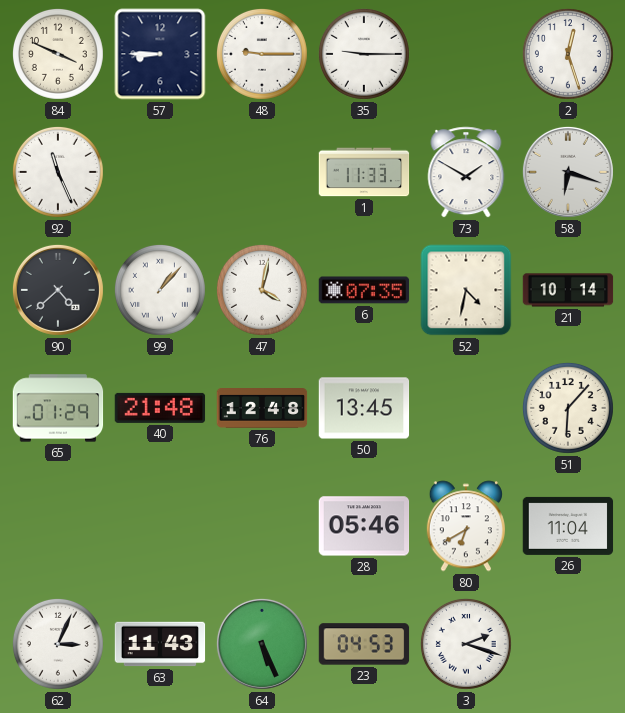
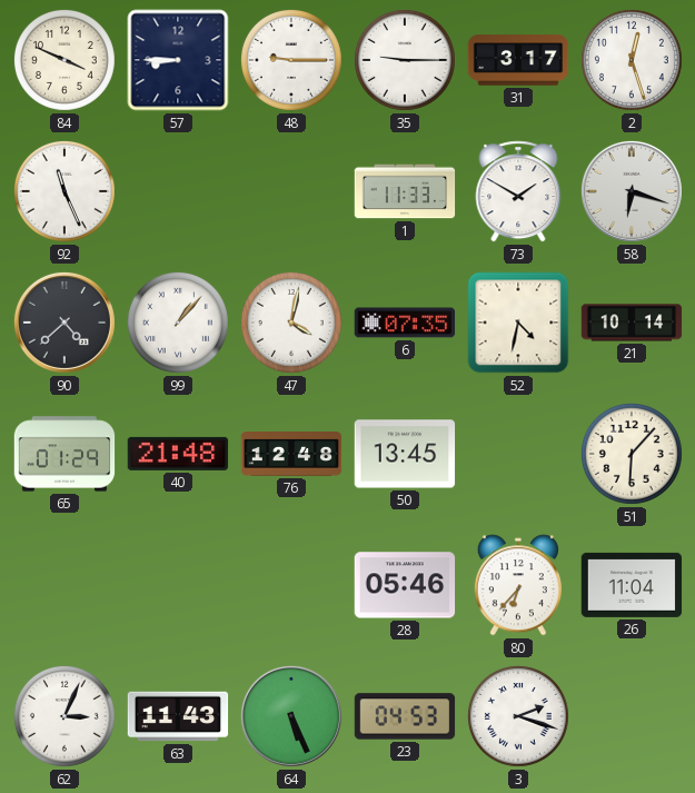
31: none -> 3:17 (518, 60)
80: 6:40 -> 6:37 (518, 585)
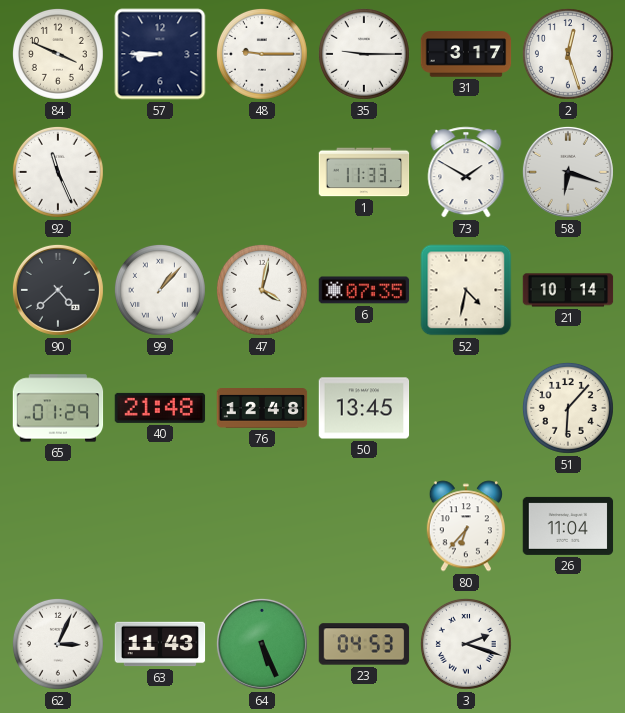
28: 05:46 -> none (405, 585)
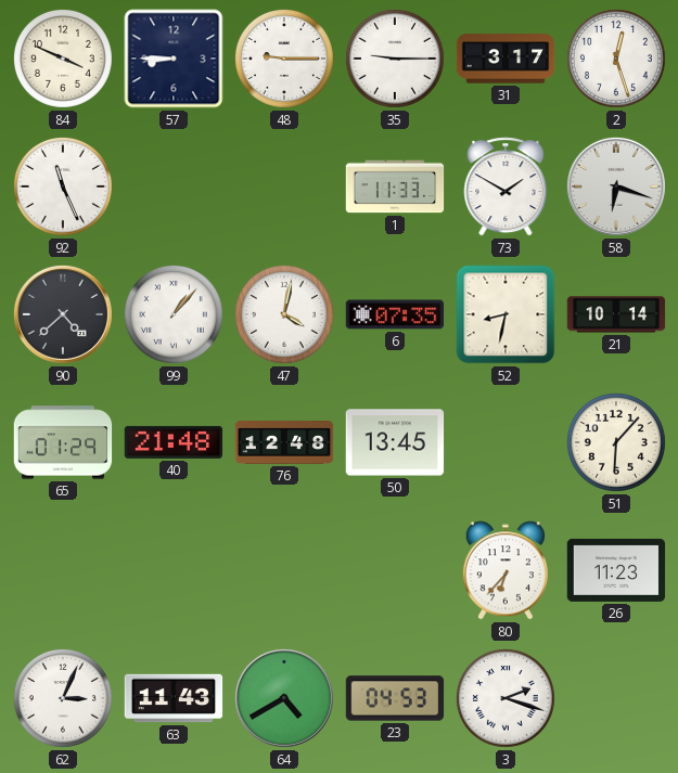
52: 4:32 -> 8:32 (506, 314)
26: 11:04 -> 11:23 (616, 570)
64: 5:26 -> 4:40 (284, 698)
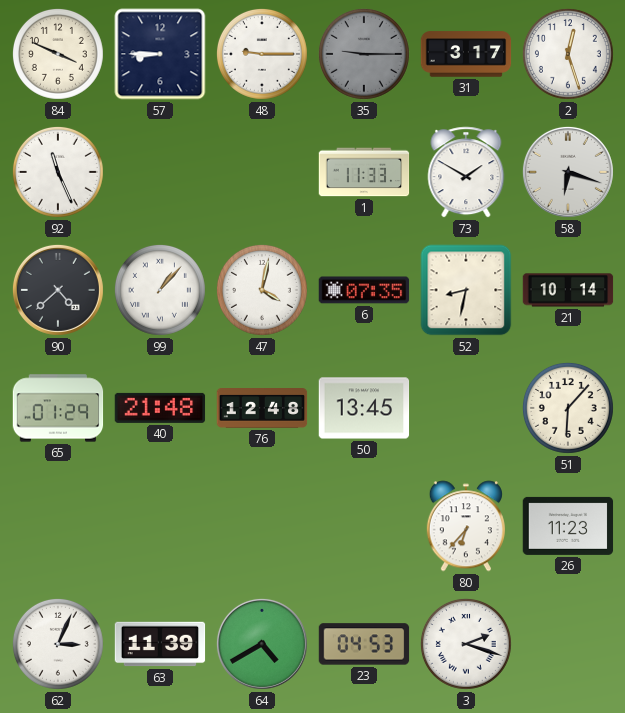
35 dial: white -> grey (364, 54)
63: 11:43 -> 11:39 (160, 644)
